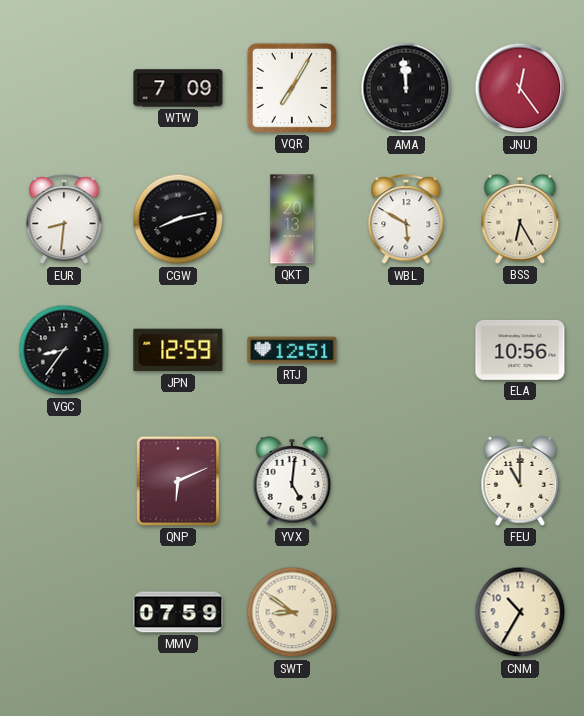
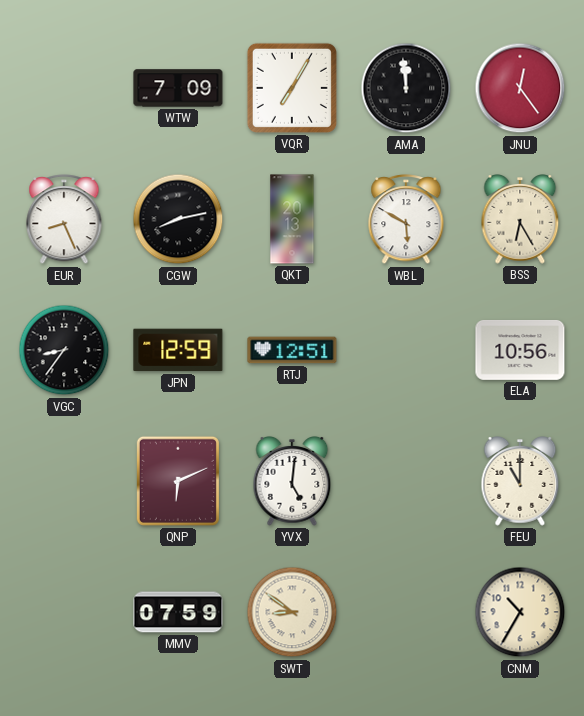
EUR: 8:31 -> 8:26 (64, 220)
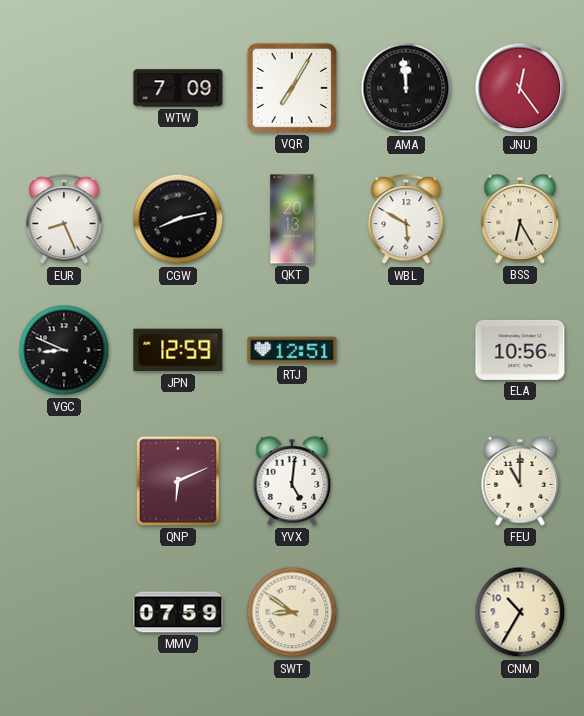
VGC: 8:36 -> 8:49 (64, 350)
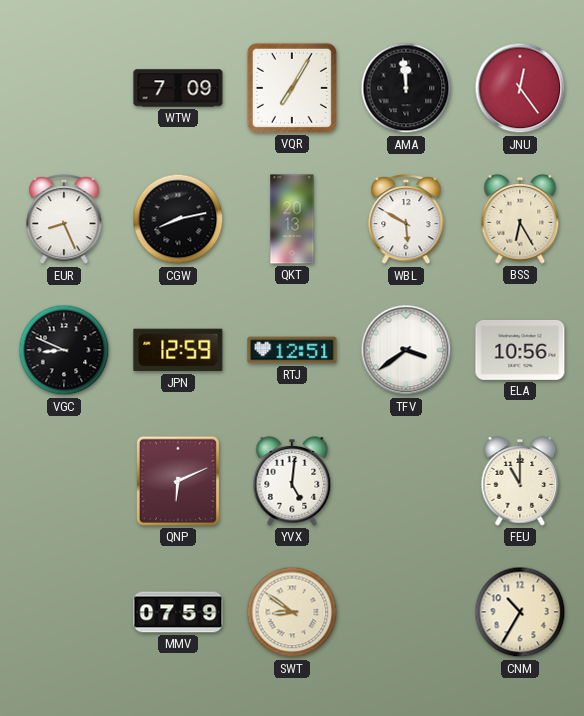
TFV: none -> 3:39 (406, 350)
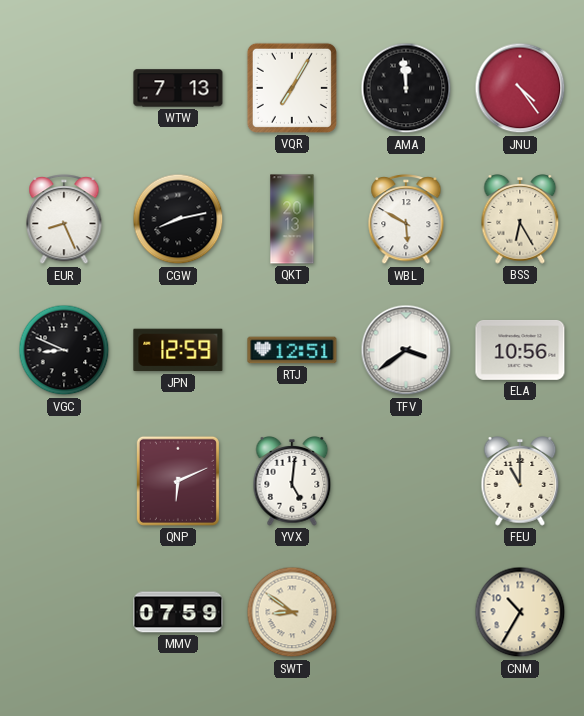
WTW: 7:09 -> 7:13 (178, 88)
JNU: 12:24 -> 4:24 (520, 88)
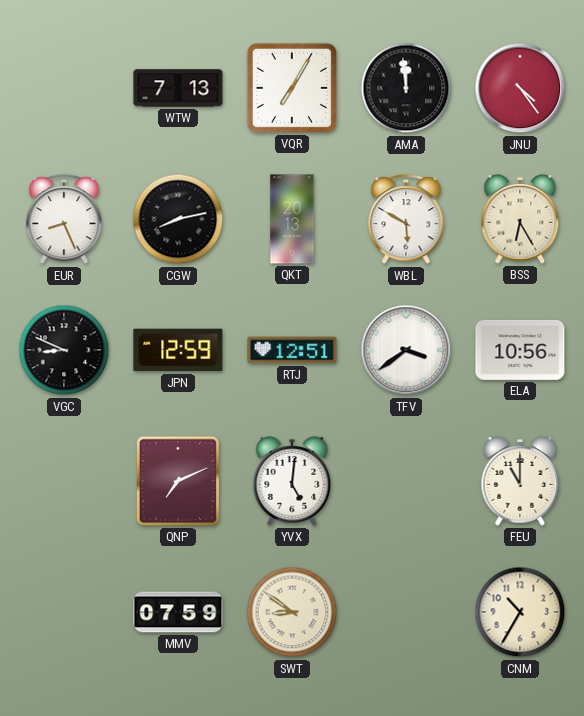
QNP: 6:11 -> 7:11 (178, 481)
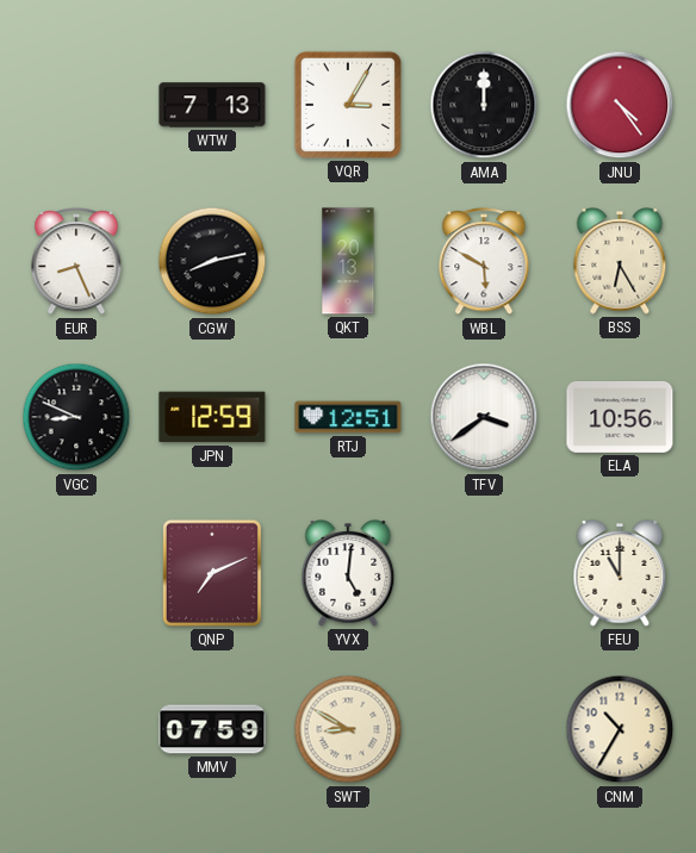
VQR: 7:05 -> 3:05 (348, 105)
AMA: 11:59 -> 12:00 (484, 105)
SWT: 8:51 -> 8:50 (348, 729)
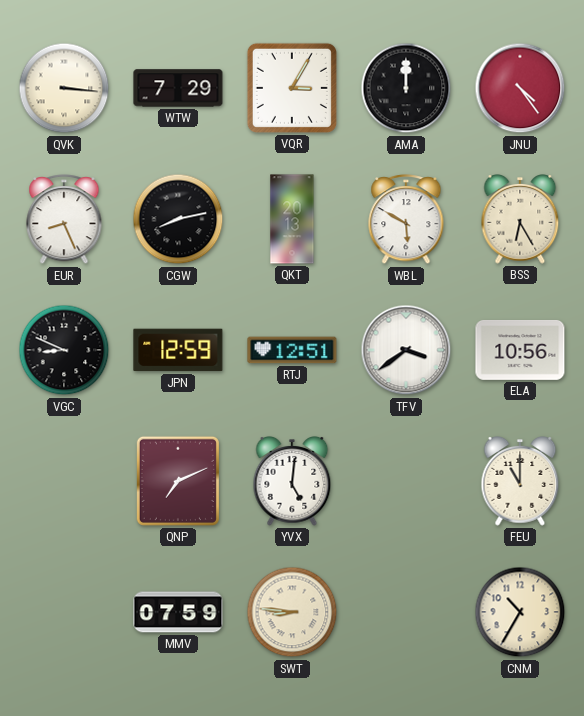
QVK: none -> 3:16 (64, 88)
WTW: 7:13 -> 7:29 (178, 88)
SWT: 8:50 -> 8:46 (292, 612)
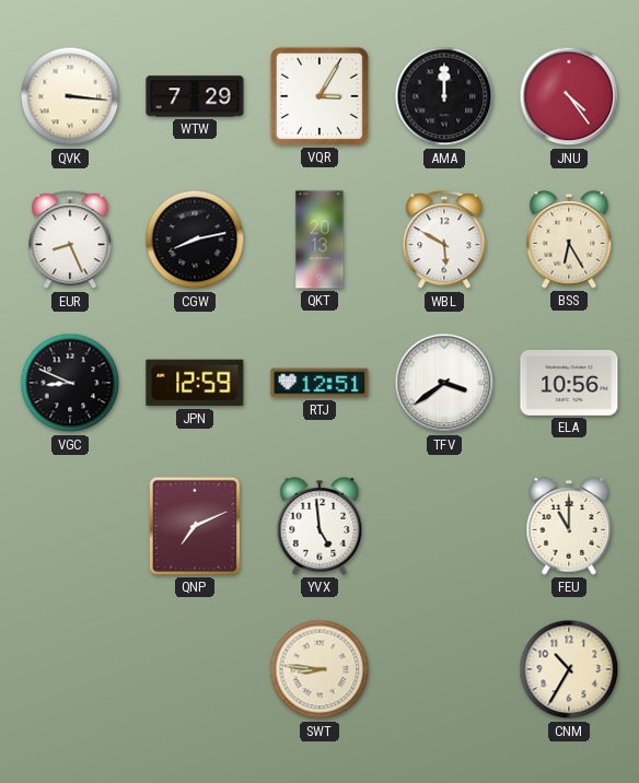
YVX: 5:01 -> 4:59 (319, 527)
MMV: 07:59 -> none (178, 612)
